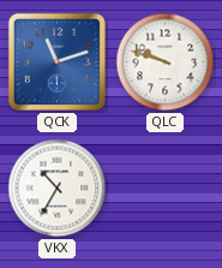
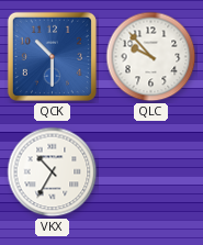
QCK: 11:12 -> 10:30 (52, 56)
QLC: 9:48 -> 9:53 (151, 57)
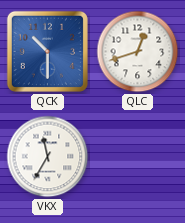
QLC: 9:53 -> 12:42 (138, 52)
VKX: 10:35 -> 11:35 (48, 157)
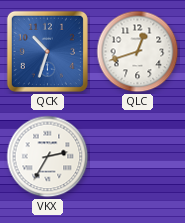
QCK: 10:30 -> 10:33 (47, 51)
VKX: 11:35 -> 2:35 (48, 157)
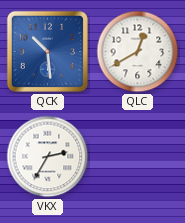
QCK: 10:33 -> 10:29 (47, 51)
QLC: 12:42 -> 12:40 (138, 52)
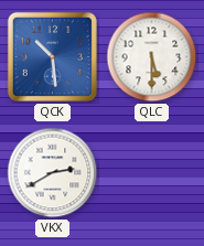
QLC: 12:40 -> 5:30 (152, 57)
VKX: 2:35 -> 2:40 (53, 173)
